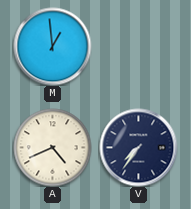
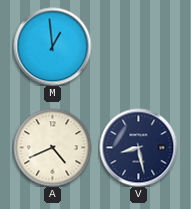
V: 7:36 -> 8:28 (138, 147)
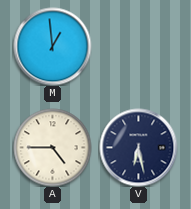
A: 4:41 -> 4:45 (52, 147)
V: 8:28 -> 6:28 (138, 147)
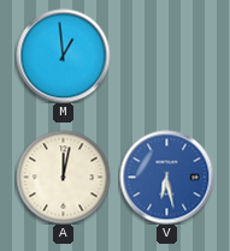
A: 4:45 -> 12:02 (63, 177)
V dial: navy -> blue (166, 177)
